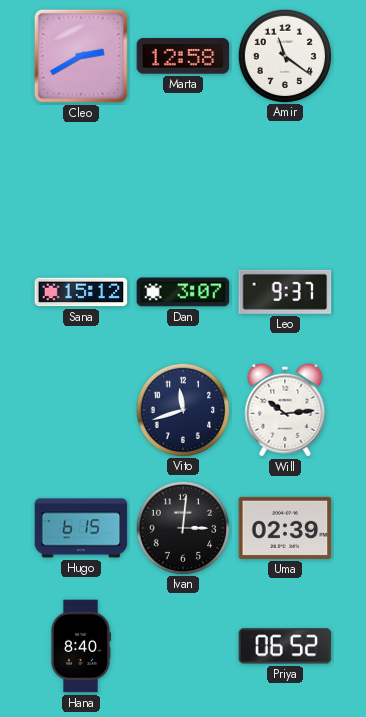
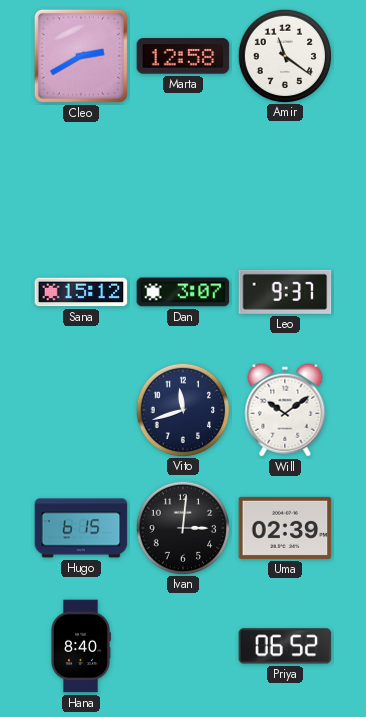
Will: 10:14 -> 10:09 (285, 410)
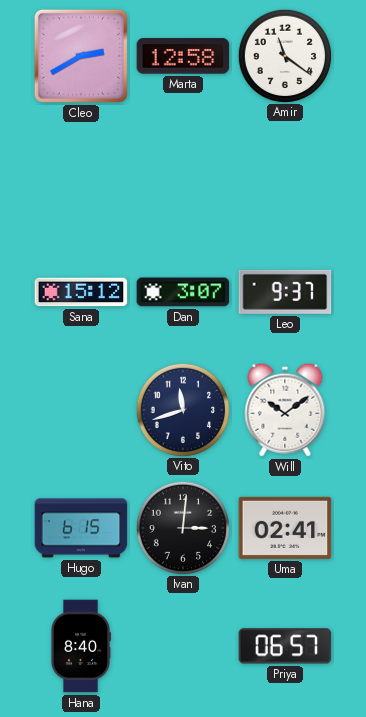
Uma: 02:39 -> 02:41 (285, 528)
Priya: 06:52 -> 06:57 (285, 646)
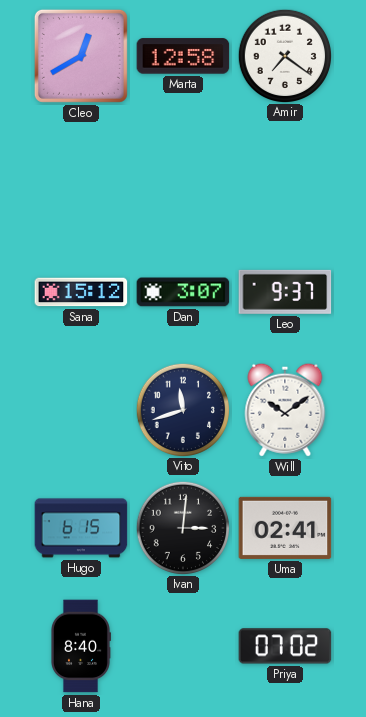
Cleo: 2:40 -> 12:40 (81, 56)
Amir: 11:21 -> 7:21 (284, 55)
Priya: 06:57 -> 07:02 (285, 646)
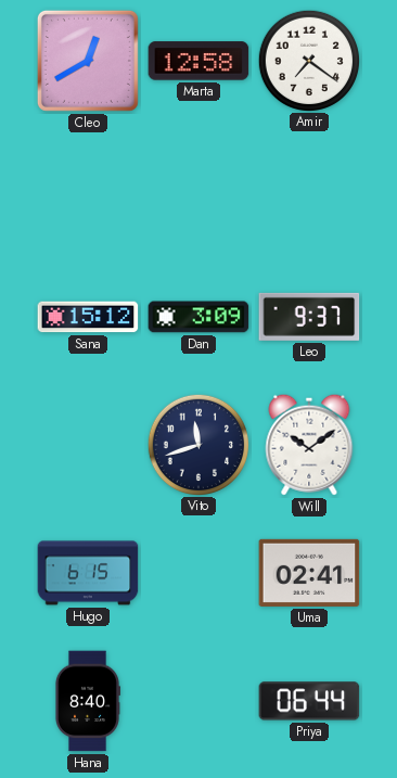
Dan: 3:07 -> 3:09 (198, 317)
Ivan: 3:01 -> none (182, 527)
Priya: 07:02 -> 06:44 (309, 701)
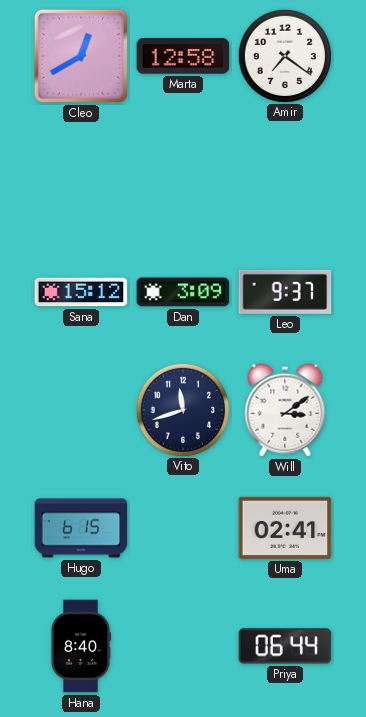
Will: 10:09 -> 3:09 (285, 410)
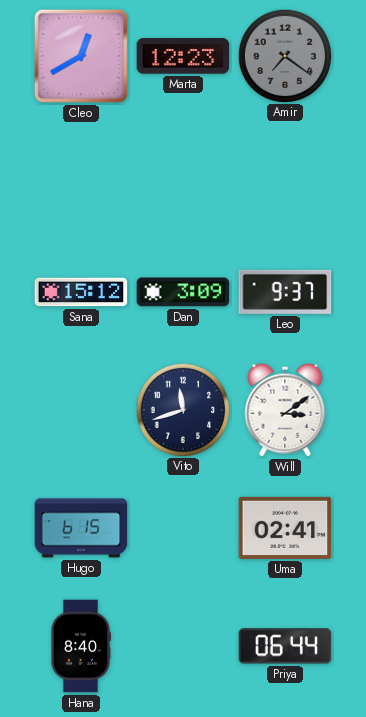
Marta: 12:58 -> 12:23 (183, 56)
Amir dial: white -> grey (284, 55)
